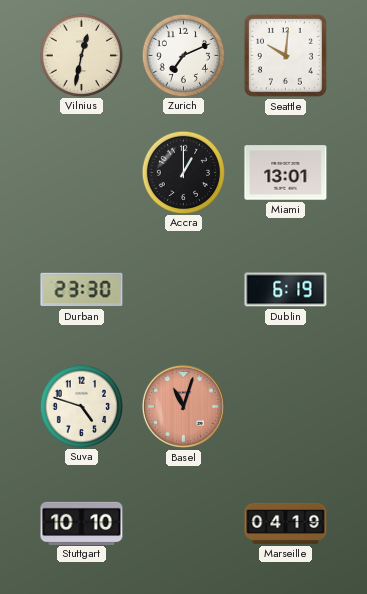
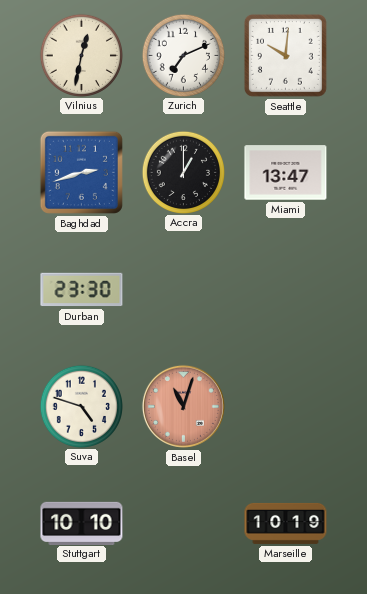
Baghdad: none -> 2:42 (81, 172)
Miami: 13:01 -> 13:47 (286, 173)
Dublin: 6:19 -> none (286, 290)
Marseille: 04:19 -> 10:19 (286, 523)
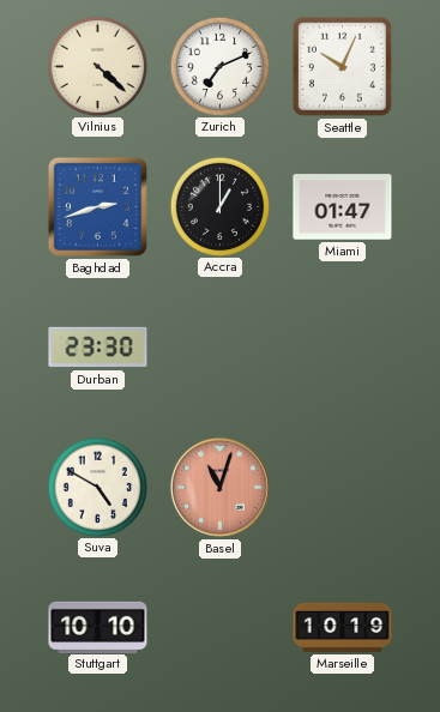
Vilnius: 12:32 -> 4:22 (97, 66)
Seattle: 10:01 -> 10:04 (342, 66)
Miami: 13:47 -> 01:47 (343, 207)
Suva: 4:48 -> 4:50 (97, 487)
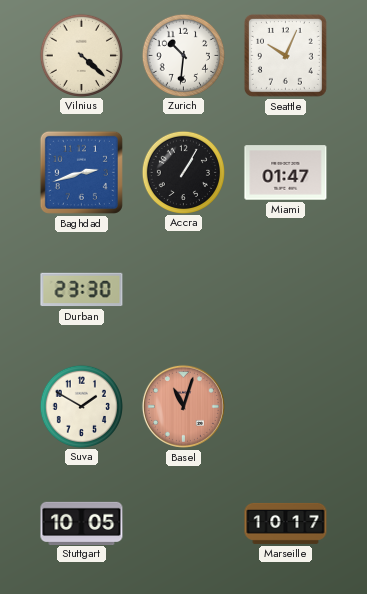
Zurich: 7:11 -> 10:31 (183, 55)
Accra: 1:00 -> 1:05 (183, 172)
Suva: 4:50 -> 1:50 (81, 406)
Stuttgart: 10:10 -> 10:05 (82, 523)
Marseille: 10:19 -> 10:17 (286, 523)
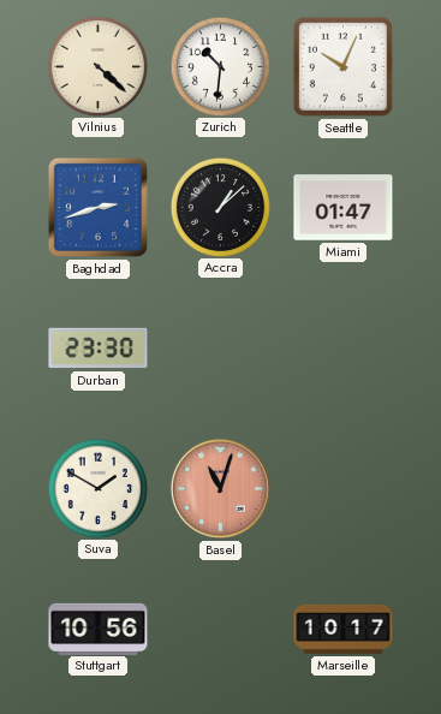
Accra: 1:05 -> 1:08 (220, 207)
Stuttgart: 10:05 -> 10:56 (99, 629)
